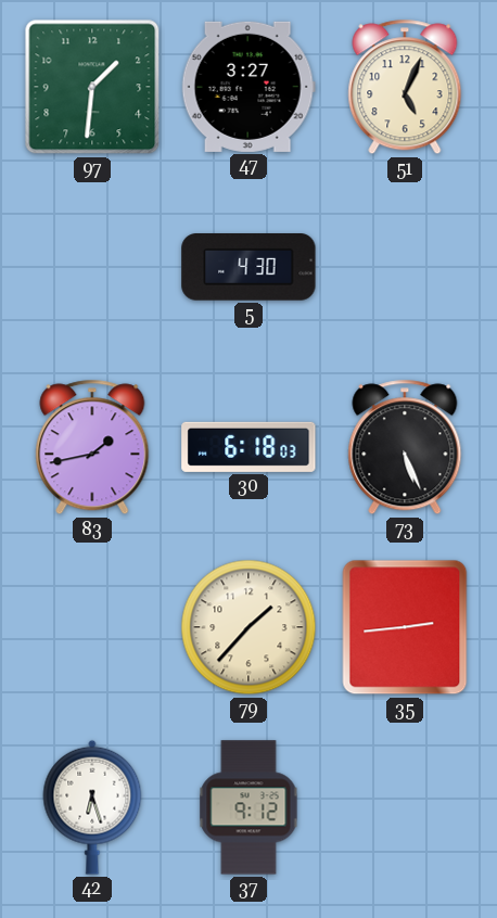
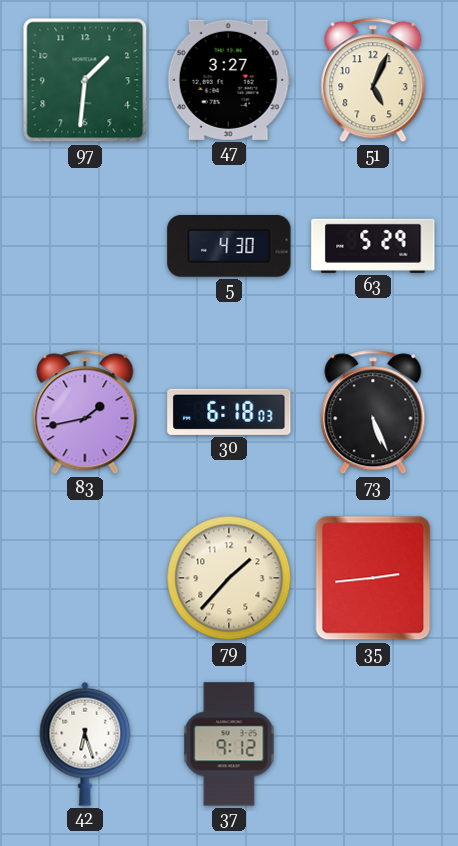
63: none -> 5:29 (373, 246)
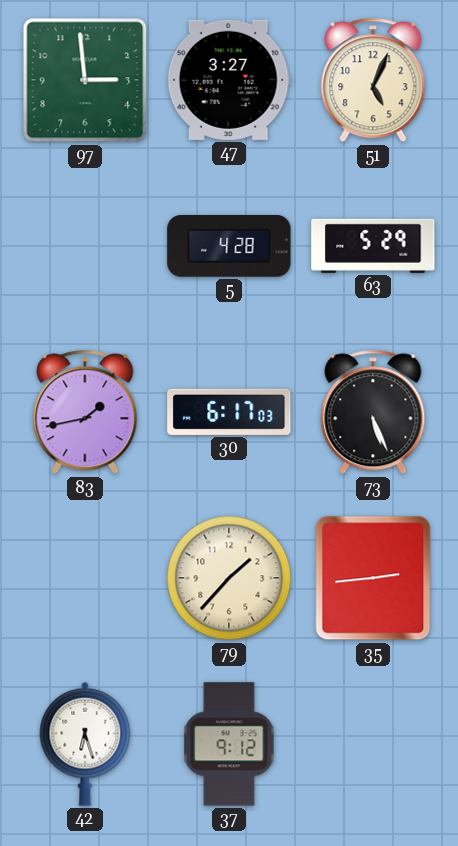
97: 1:31 -> 2:59 (85, 80)
5: 4:30 -> 4:28 (229, 246)
30: 6:18 -> 6:17 (229, 412)
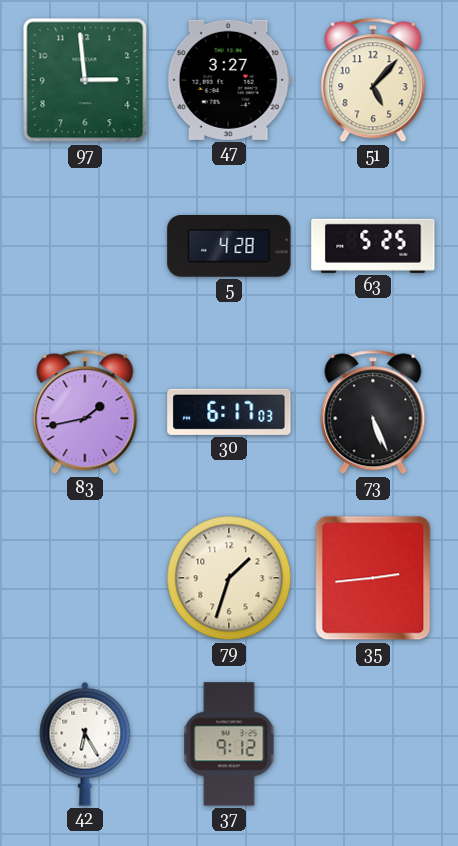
51: 5:04 -> 5:07 (373, 80)
63: 5:29 -> 5:25 (373, 246)
79: 1:37 -> 1:33 (229, 578)
42: 6:27 -> 6:25 (85, 744)
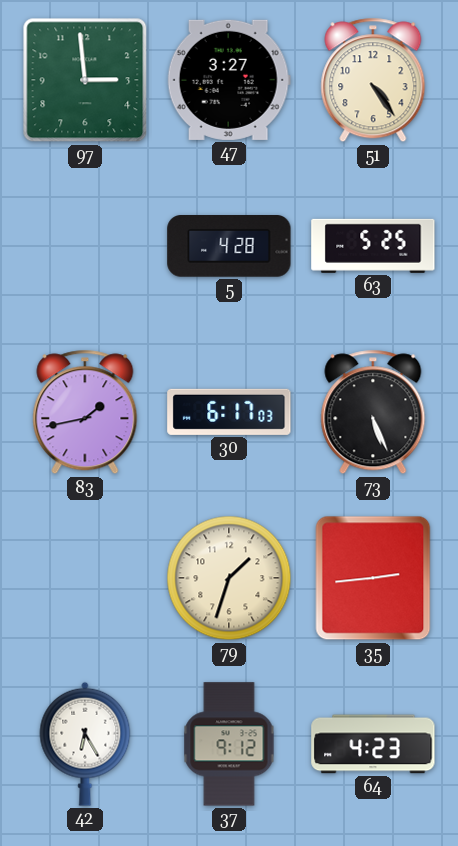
51: 5:07 -> 4:24 (373, 80)
64: none -> 4:23 (373, 744)
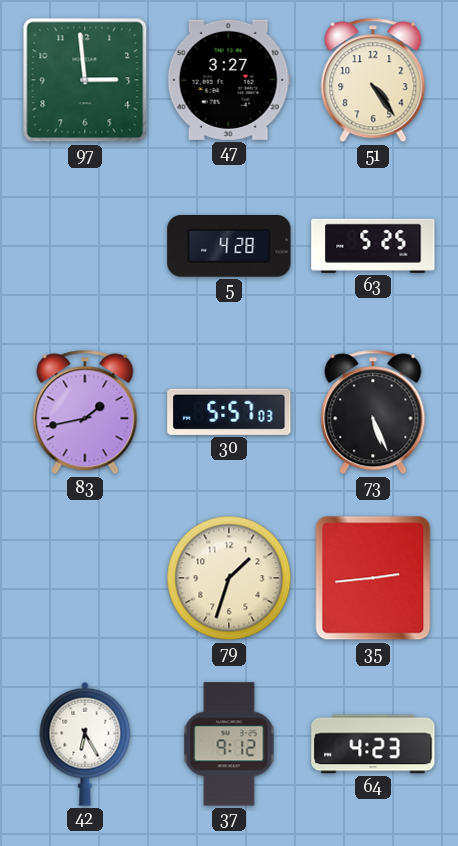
30: 6:17 -> 5:57 (229, 412)
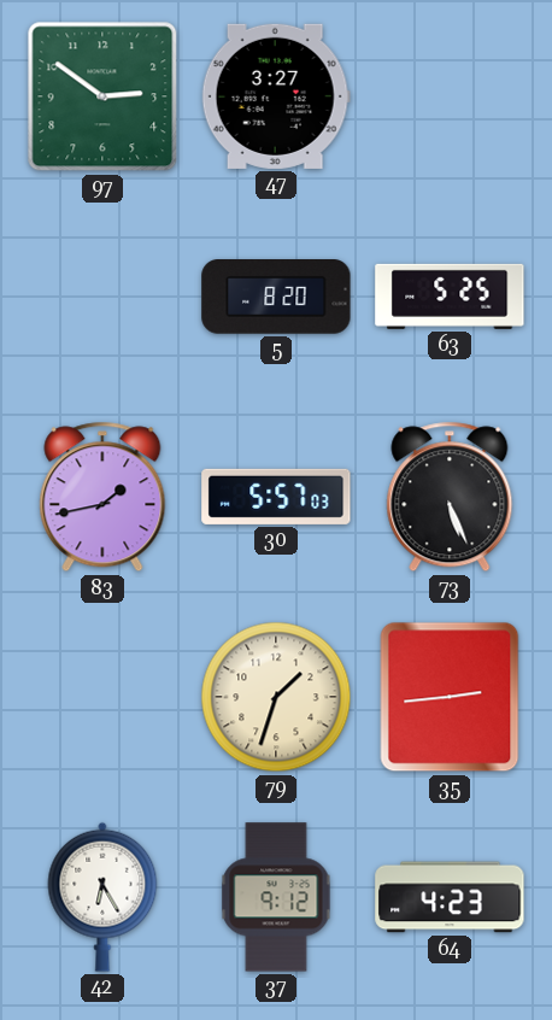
97: 2:59 -> 2:51 (102, 96)
51: 4:24 -> none (373, 80)
5: 4:28 -> 8:20 (276, 297)
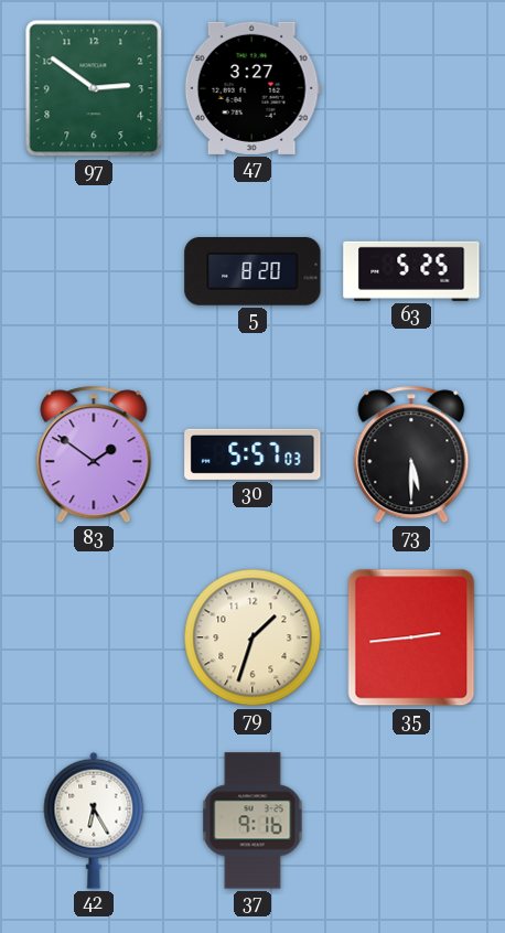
83: 1:43 -> 1:51 (94, 454)
73: 5:26 -> 5:30 (411, 454)
37: 9:12 -> 9:16 (253, 821)
64: 4:23 -> none (450, 897)
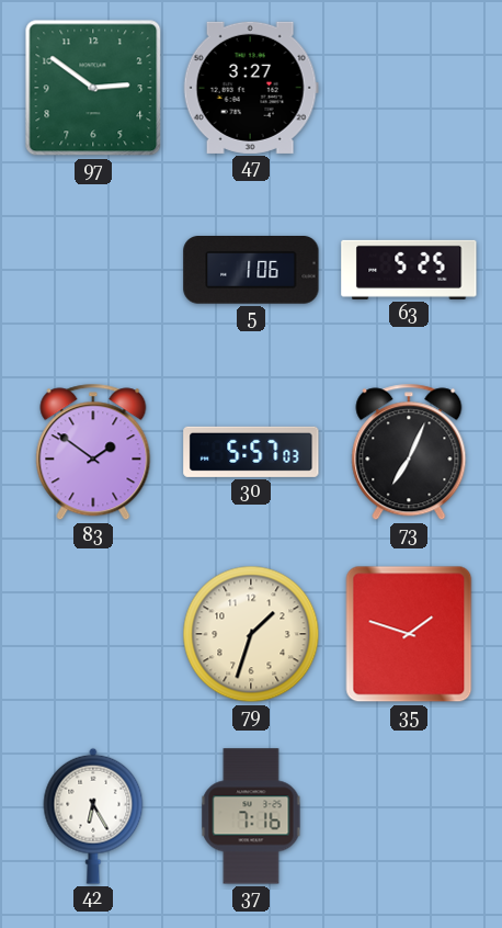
5: 8:20 -> 1:06 (251, 270)
73: 5:30 -> 7:04 (409, 452)
35: 2:44 -> 1:48 (409, 634)
37: 9:16 -> 7:16 (251, 816)
